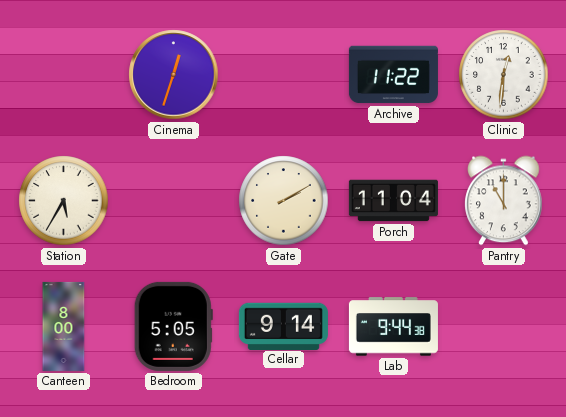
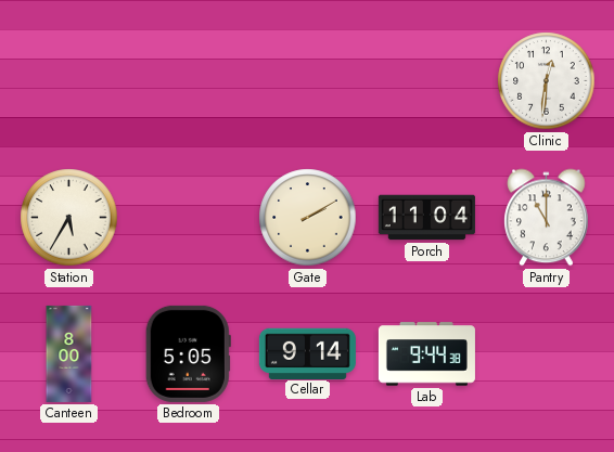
Cinema: 12:33 -> none (174, 75)
Archive: 11:22 -> none (393, 75)
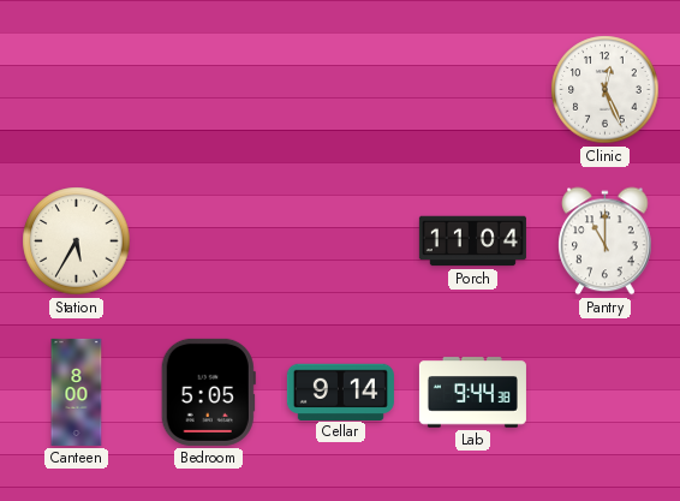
Clinic: 12:31 -> 12:26 (606, 90)
Gate: 2:10 -> none (308, 218)
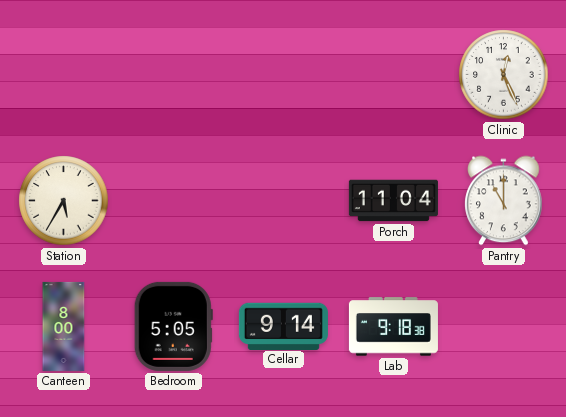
Lab: 9:44 -> 9:18 (393, 327)
